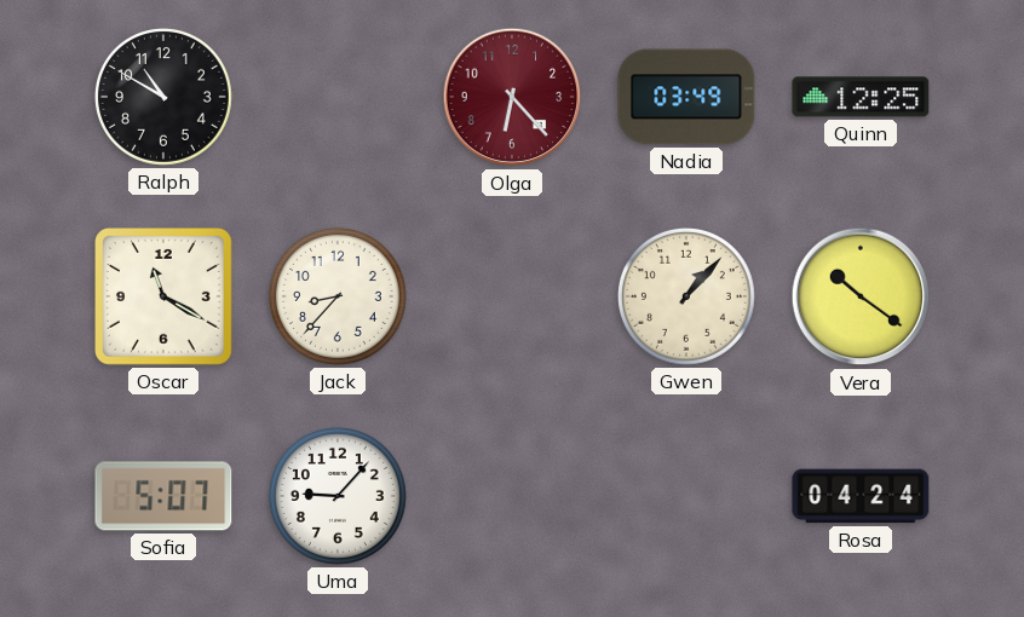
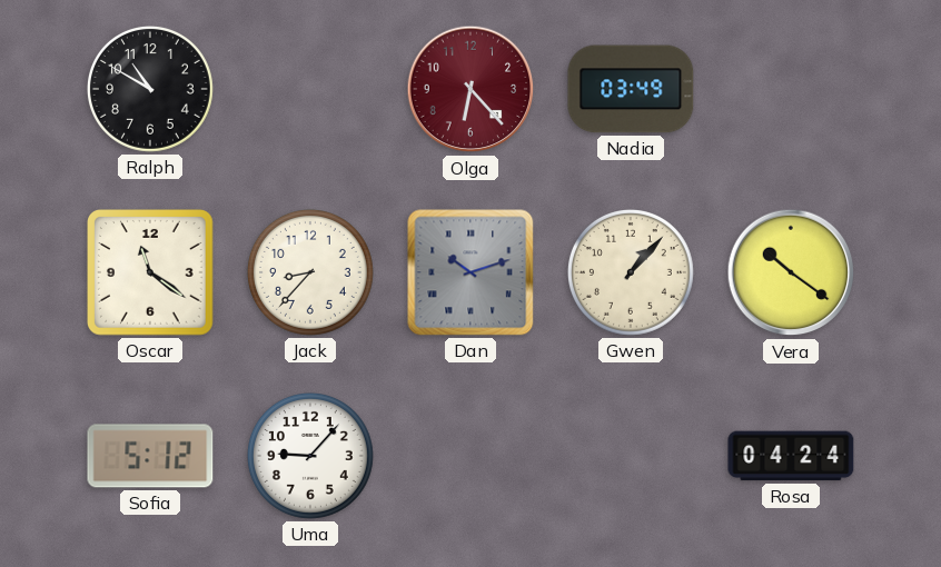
Quinn: 12:25 -> none (861, 97)
Oscar: 11:20 -> 11:21 (151, 273)
Dan: none -> 10:12 (471, 272)
Sofia: 5:07 -> 5:12 (150, 456)
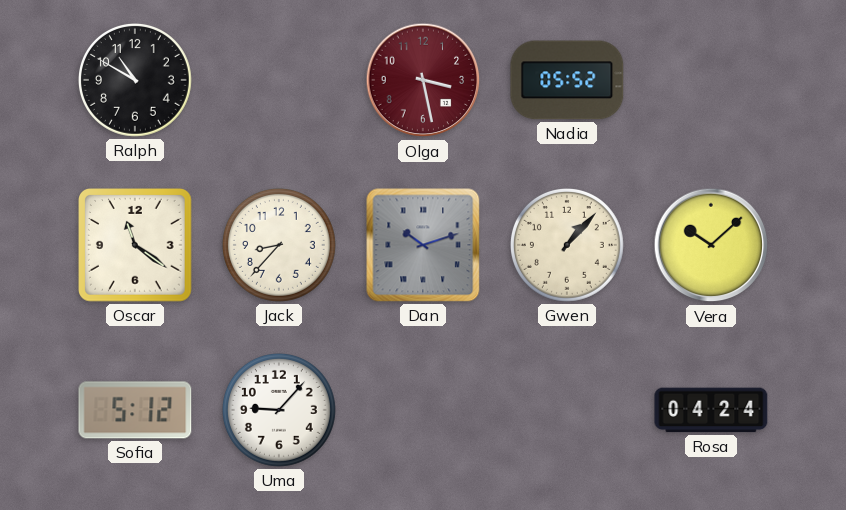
Olga: 6:23 -> 3:28 (423, 80)
Nadia: 03:49 -> 05:52 (567, 80)
Vera: 10:21 -> 10:08 (711, 245)
